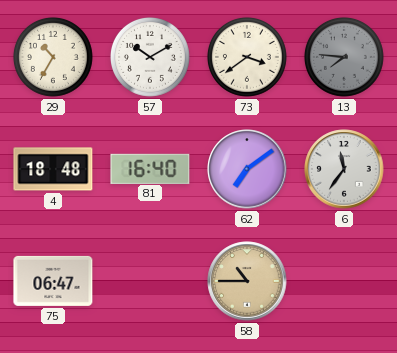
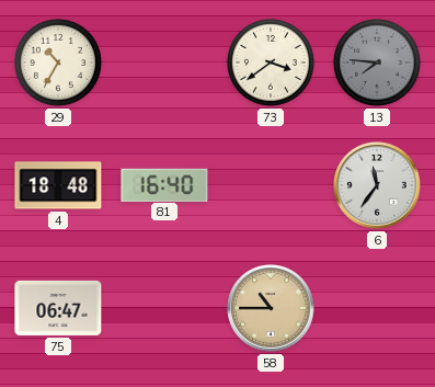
57: 10:10 -> none (150, 57)
62: 7:09 -> none (247, 169)
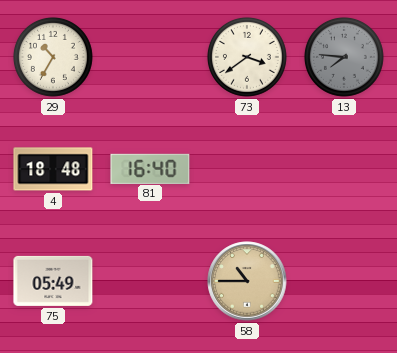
6: 11:36 -> none (377, 185)
75: 06:47 -> 05:49 (53, 281)
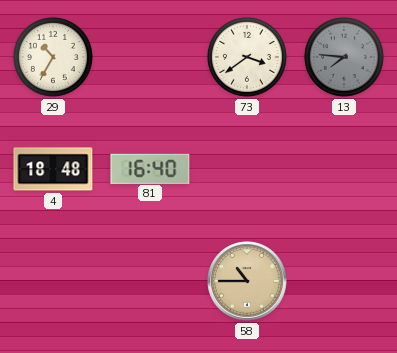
75: 05:49 -> none (53, 281)
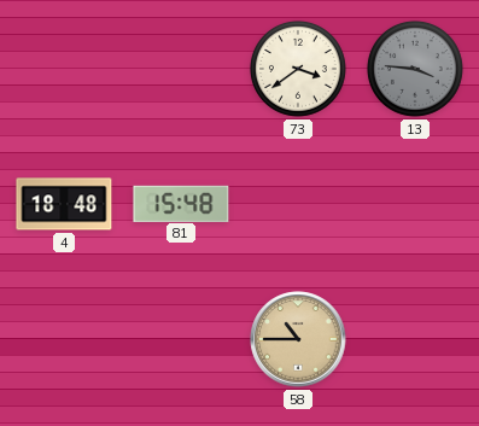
29: 10:35 -> none (53, 57)
13: 7:46 -> 3:46 (415, 69)
81: 16:40 -> 15:48 (181, 203)
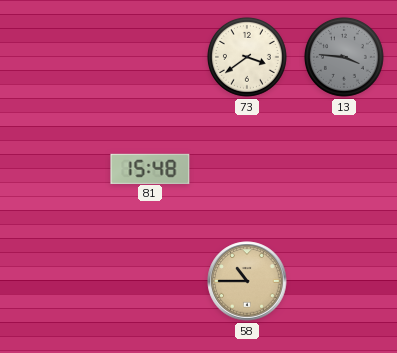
4: 18:48 -> none (64, 204)
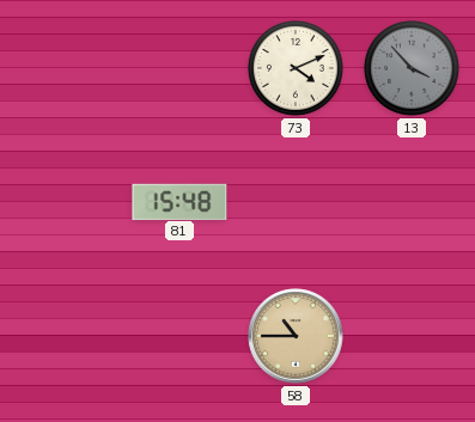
73: 3:39 -> 4:11 (296, 68)
13: 3:46 -> 3:53 (412, 68)
